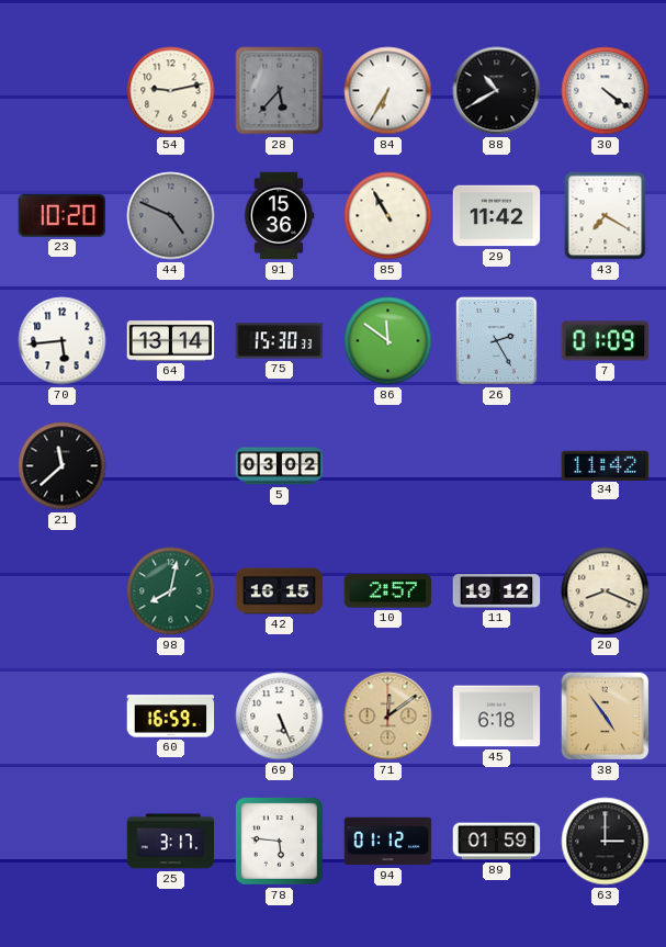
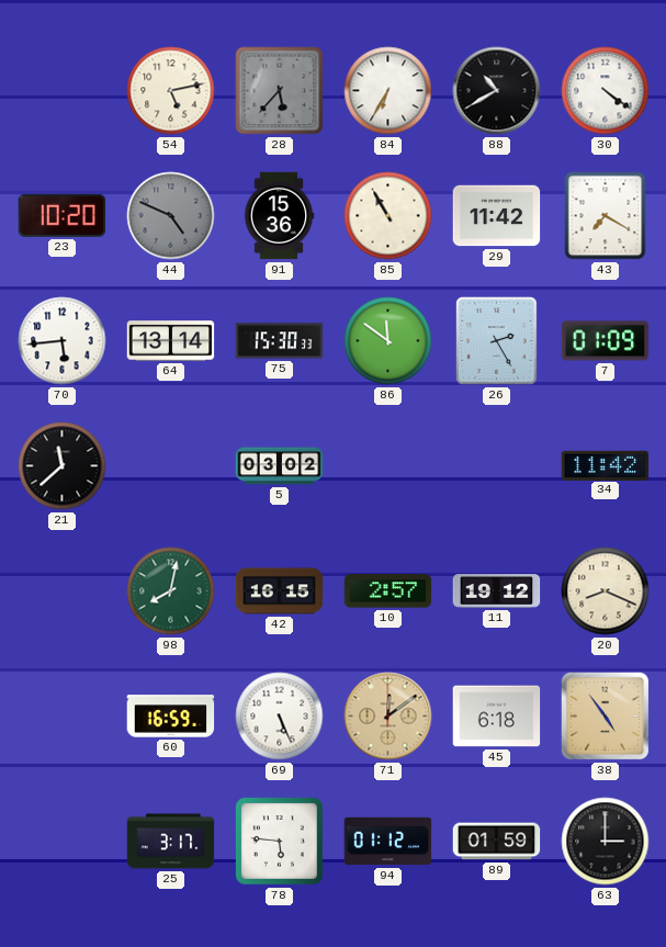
54: 9:13 -> 5:13 (171, 91)
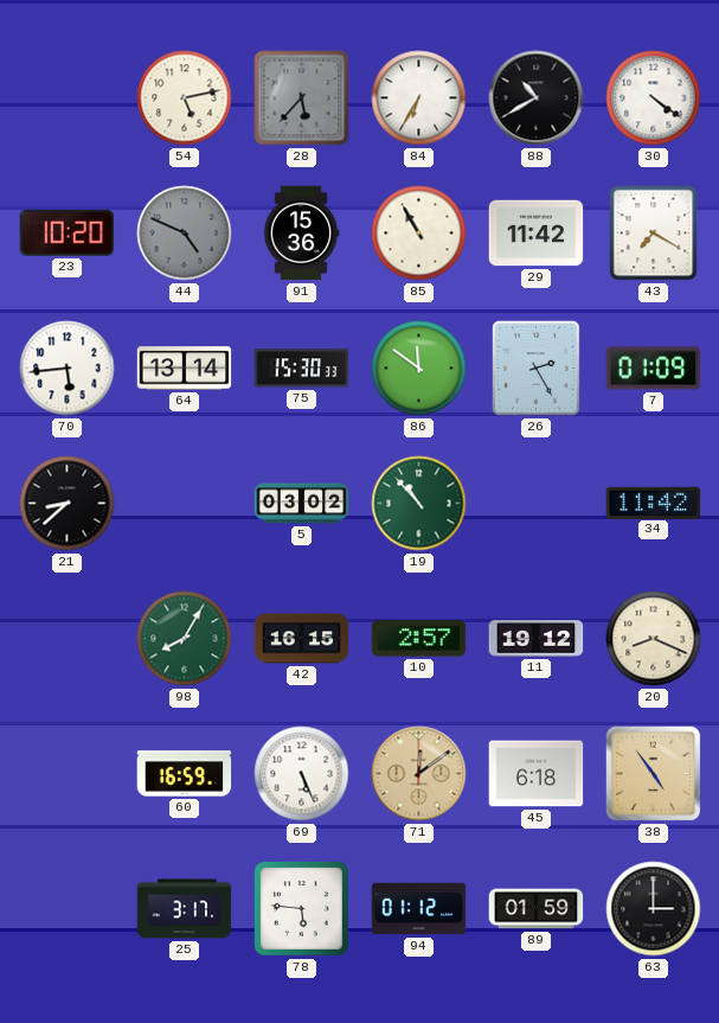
21: 11:38 -> 8:38 (68, 504)
19: none -> 10:53 (419, 504)
98: 8:02 -> 8:05 (185, 639)
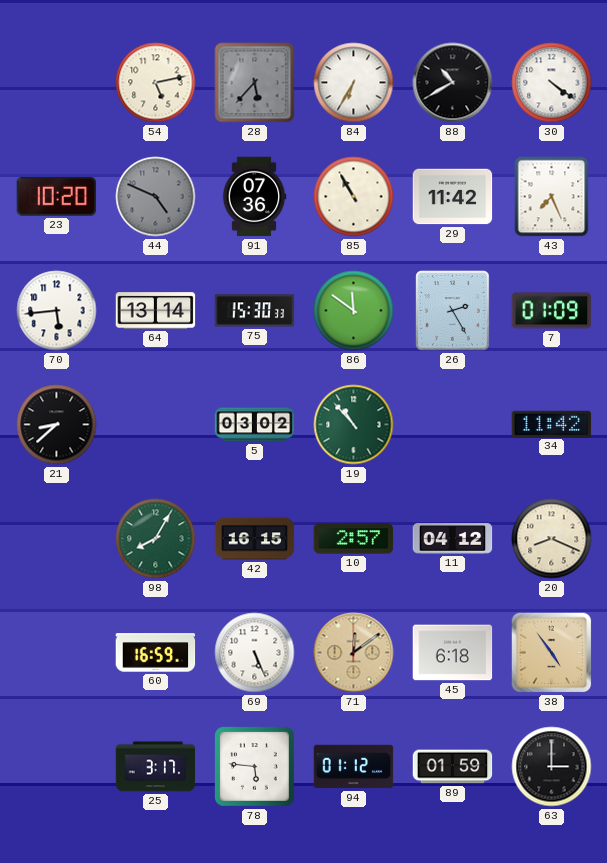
91: 15:36 -> 07:36 (254, 197)
43: 7:20 -> 7:26 (552, 197)
11: 19:12 -> 04:12 (453, 539)
